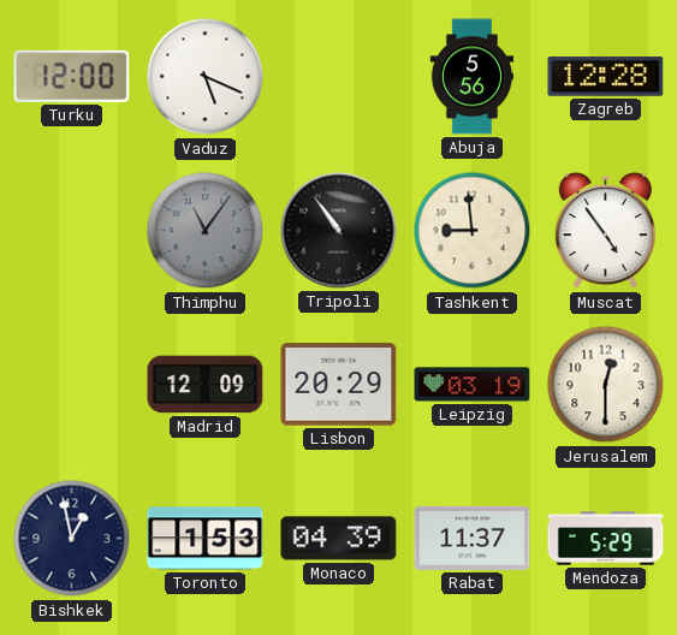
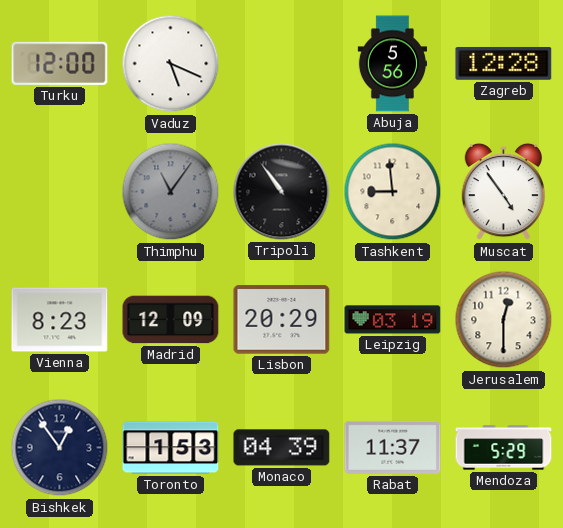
Vienna: none -> 8:23 (60, 320)
Bishkek: 12:58 -> 12:54 (60, 448)
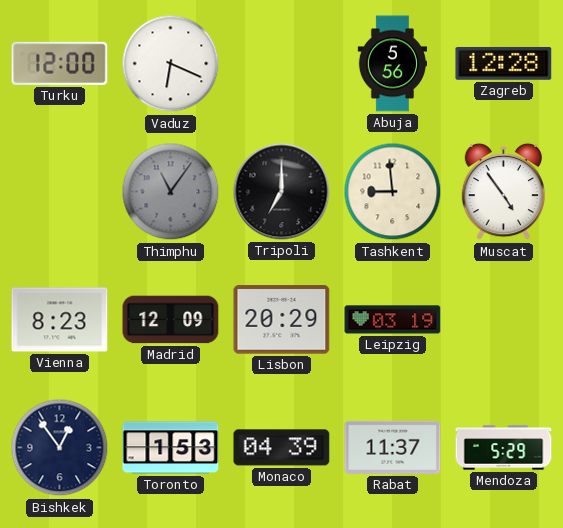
Vaduz: 5:19 -> 6:19 (171, 64)
Tripoli: 10:54 -> 7:00 (282, 192)
Jerusalem: 12:30 -> none (504, 320)
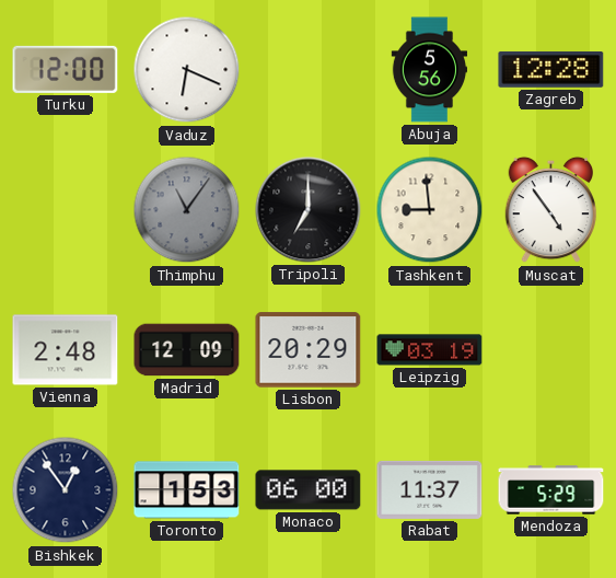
Vienna: 8:23 -> 2:48 (66, 350)
Monaco: 04:39 -> 06:00 (309, 490)
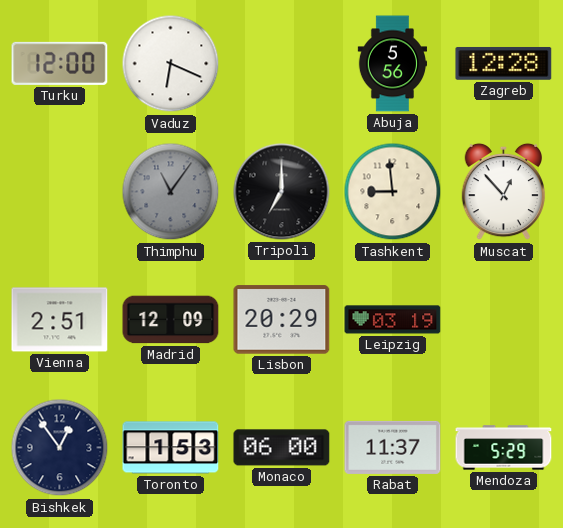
Muscat: 4:54 -> 12:53 (504, 192)
Vienna: 2:48 -> 2:51 (60, 320)
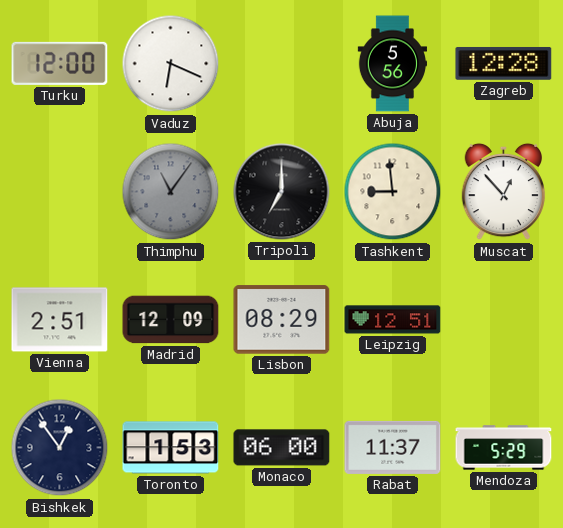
Lisbon: 20:29 -> 08:29 (282, 320)
Leipzig: 03:19 -> 12:51 (393, 320)
